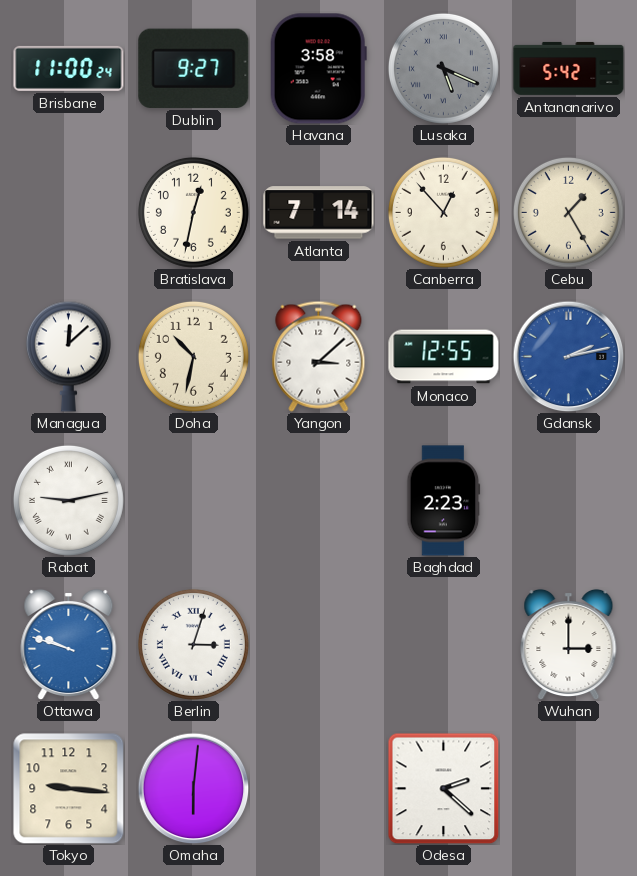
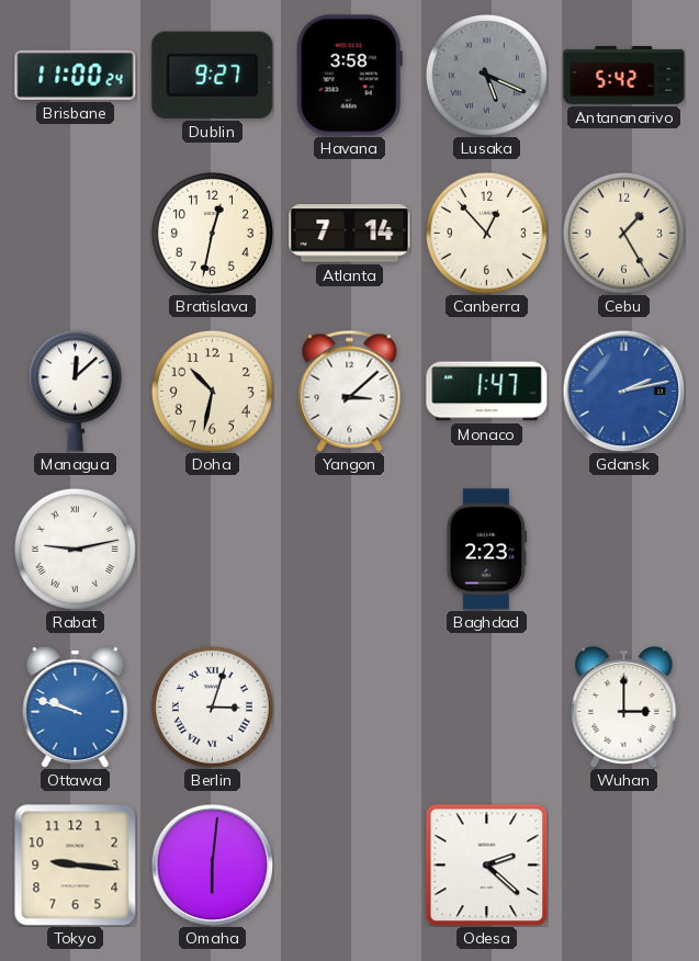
Monaco: 12:55 -> 1:47 (487, 392)
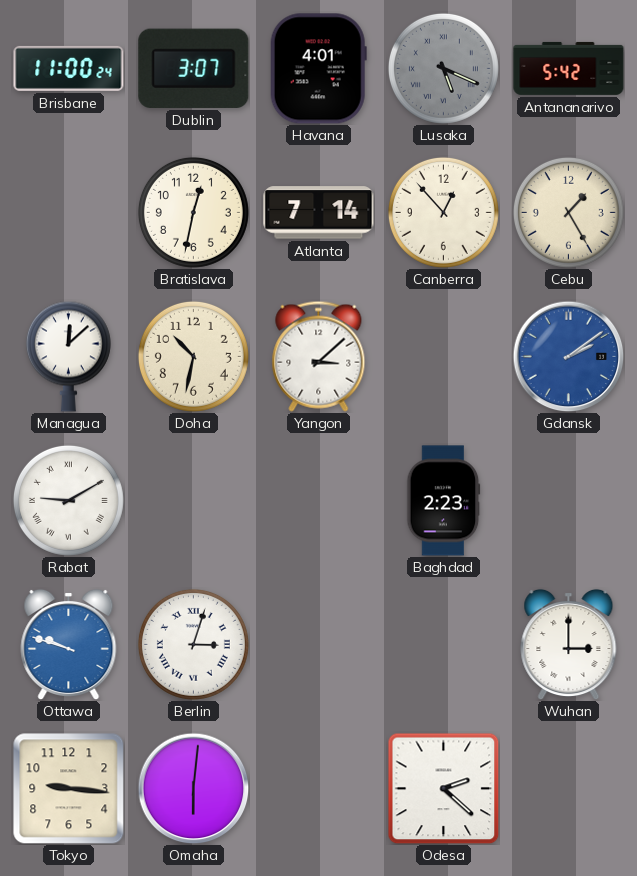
Dublin: 9:27 -> 3:07 (194, 68)
Havana: 3:58 -> 4:01 (318, 69)
Monaco: 1:47 -> none (487, 392)
Gdansk: 2:13 -> 2:09 (568, 356)
Rabat: 9:13 -> 9:10 (68, 500)
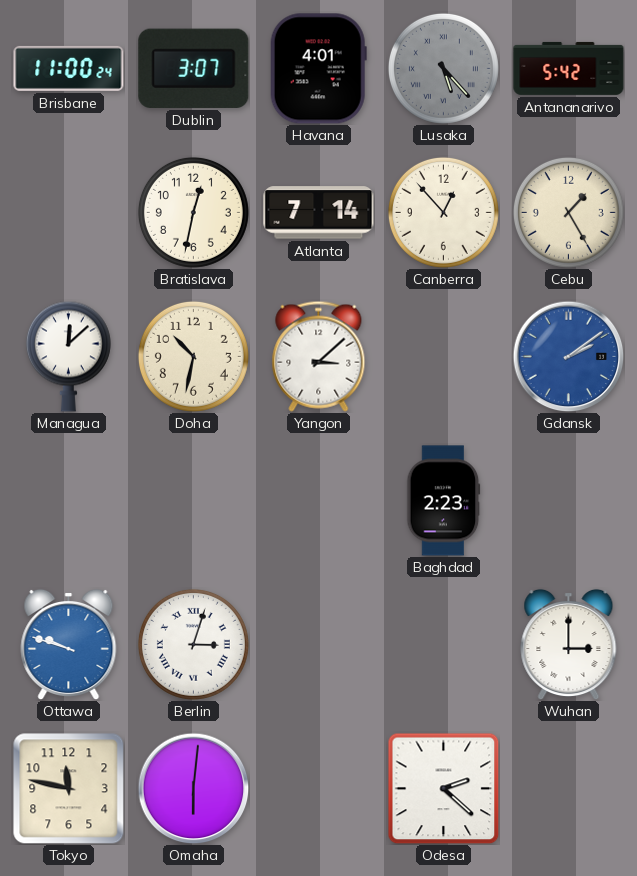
Lusaka: 5:19 -> 5:23 (443, 68)
Rabat: 9:10 -> none (68, 500)
Tokyo: 9:16 -> 11:47 (68, 788)
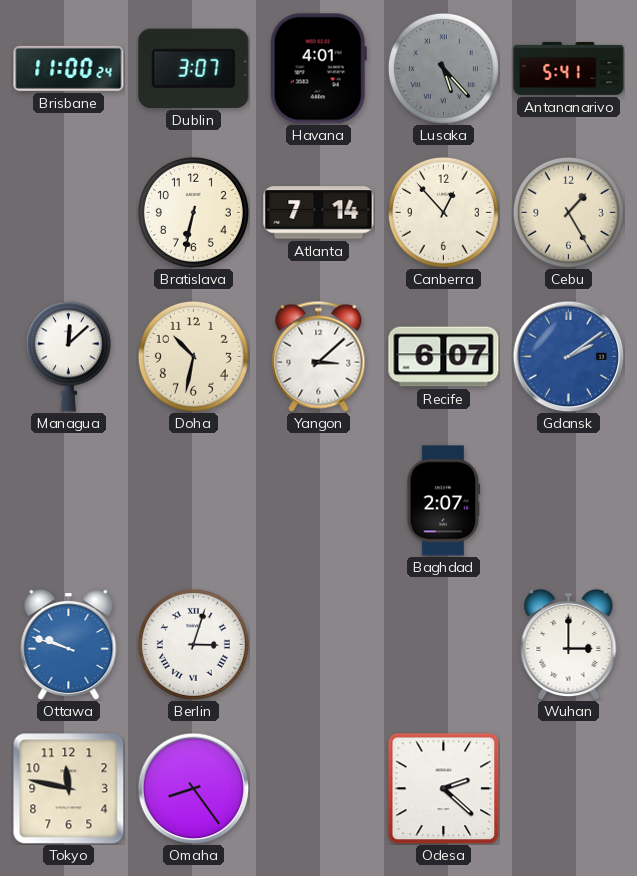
Antananarivo: 5:42 -> 5:41 (569, 68)
Bratislava: 12:32 -> 6:32 (193, 212)
Recife: none -> 6:07 (444, 357)
Baghdad: 2:23 -> 2:07 (444, 501)
Omaha: 6:01 -> 8:24 (193, 788)
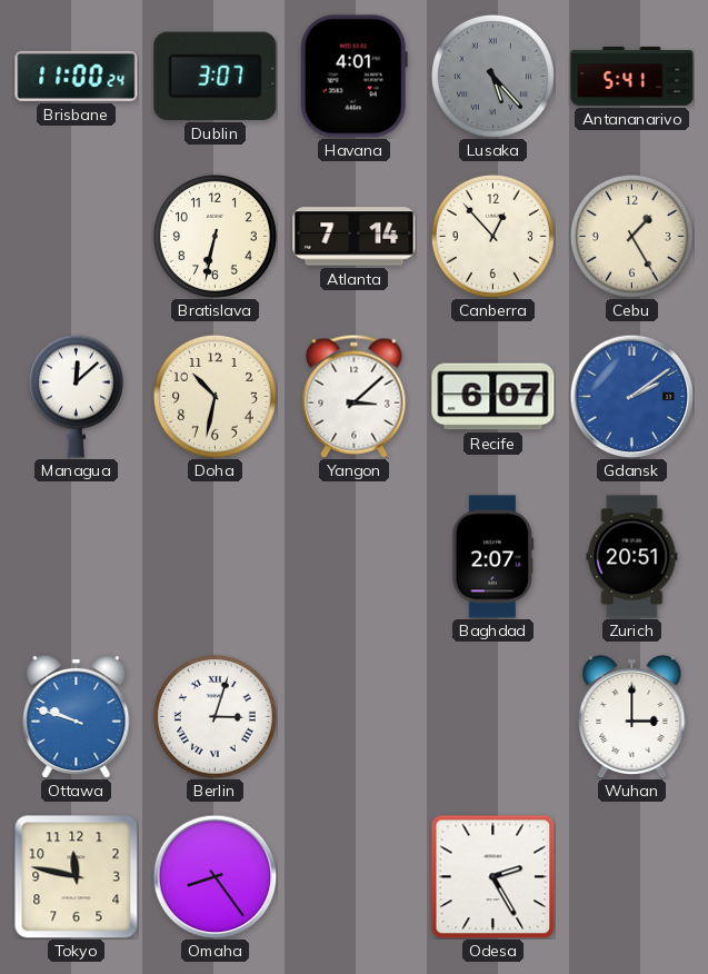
Zurich: none -> 20:51 (632, 557)
Odesa: 2:22 -> 2:25 (492, 876)
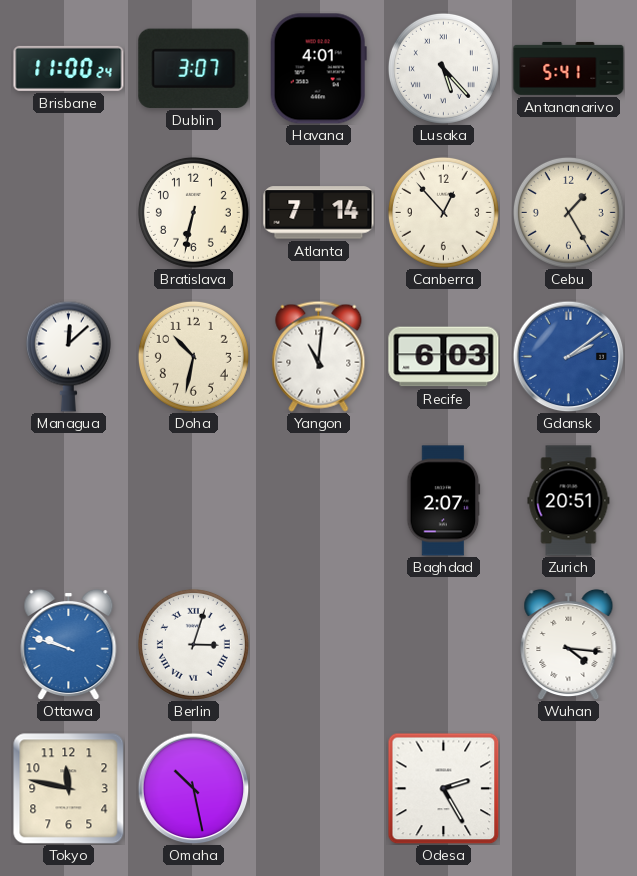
Lusaka dial: grey -> white (443, 68)
Yangon: 3:08 -> 11:01 (319, 356)
Recife: 6:07 -> 6:03 (444, 357)
Wuhan: 3:00 -> 4:16 (569, 644)
Omaha: 8:24 -> 10:28 (193, 788)
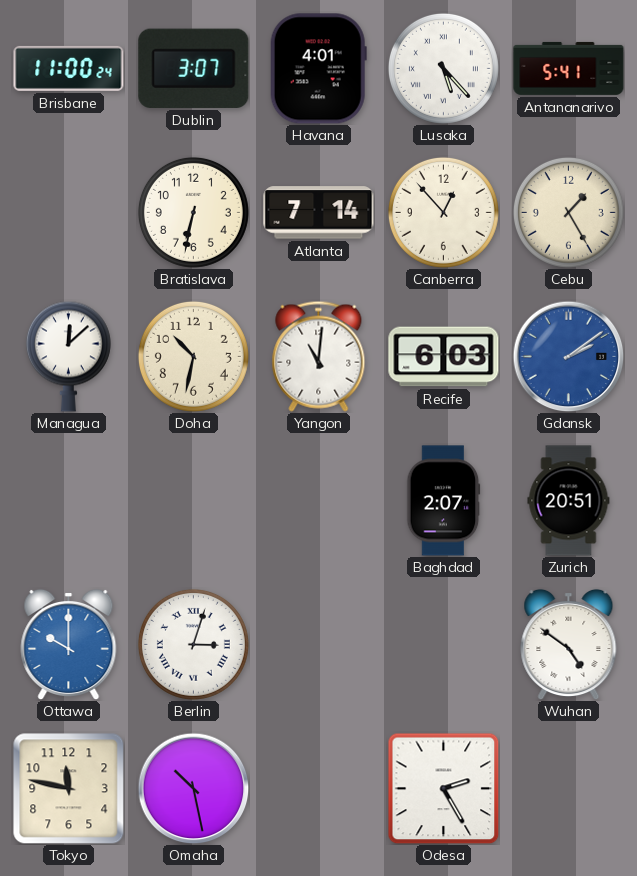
Ottawa: 9:48 -> 10:00 (69, 644)
Wuhan: 4:16 -> 4:51 (569, 644)
